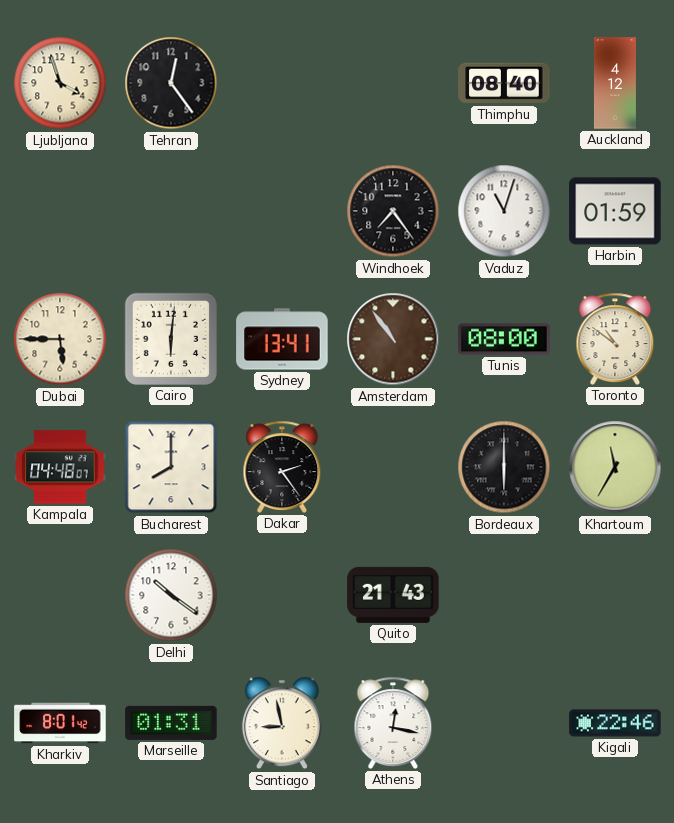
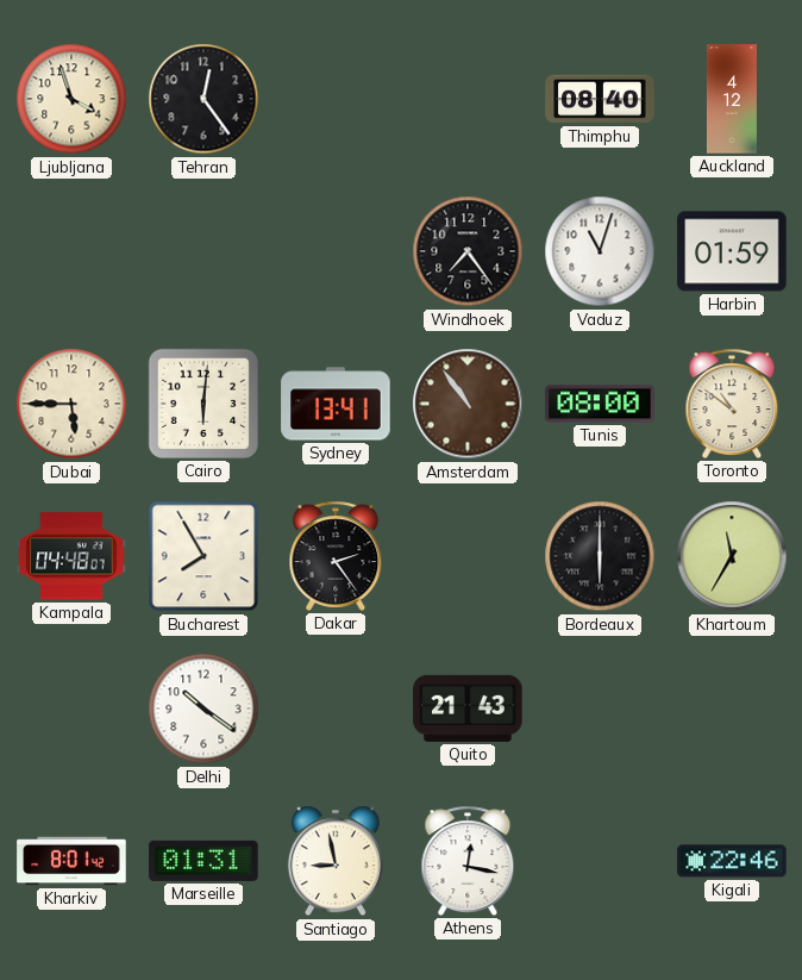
Bucharest: 8:00 -> 7:55 (203, 556)
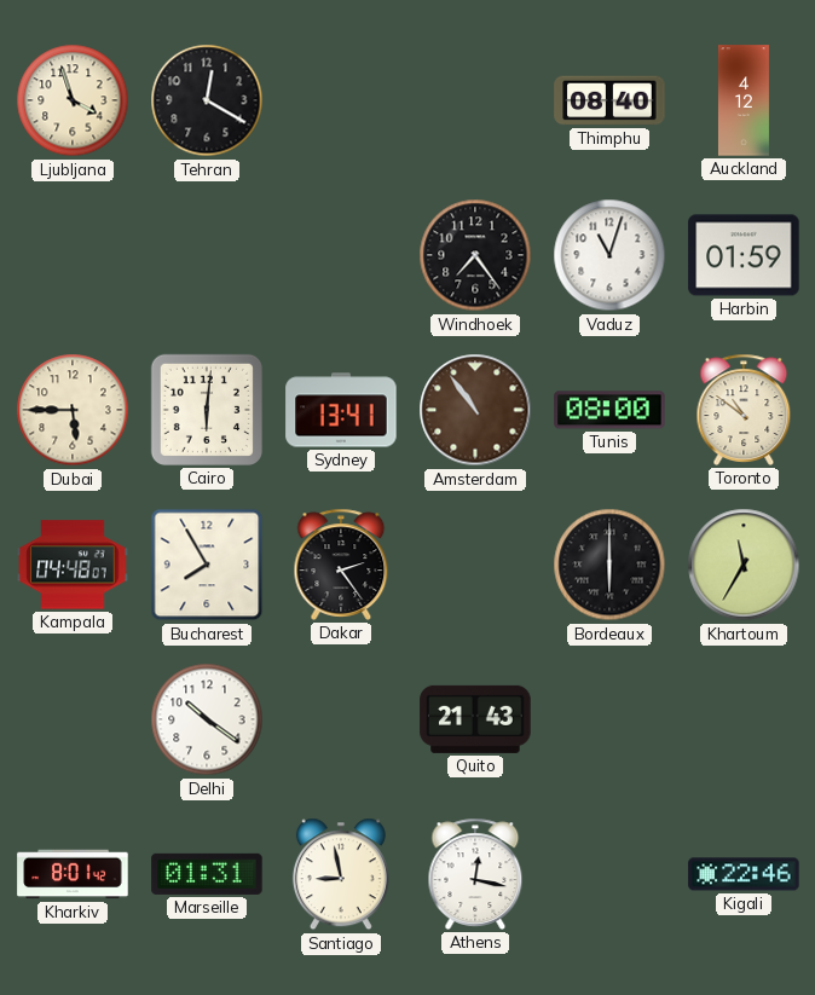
Tehran: 12:24 -> 12:20 (207, 100)
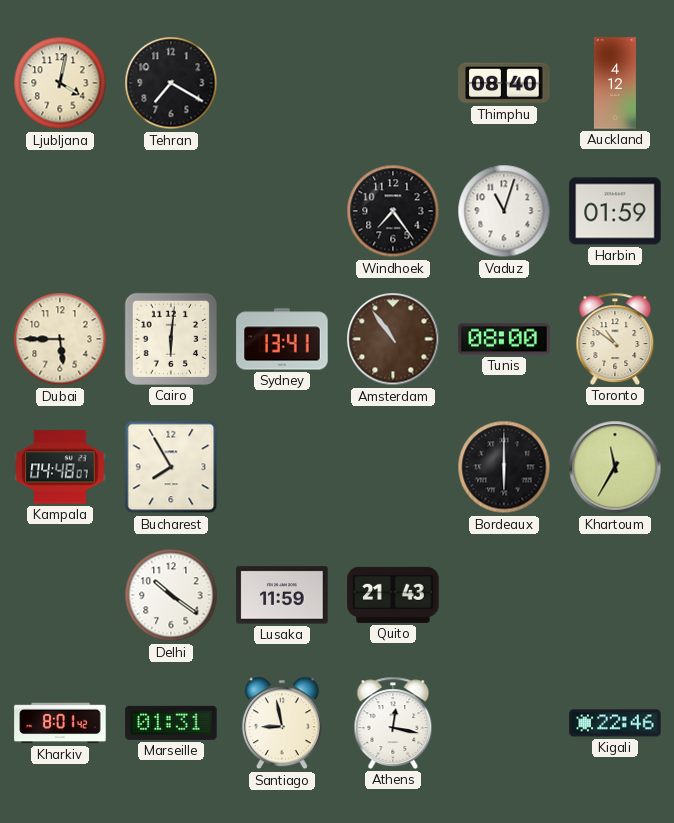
Ljubljana: 3:57 -> 4:02 (60, 83)
Tehran: 12:20 -> 7:20 (171, 83)
Dakar: 2:24 -> none (341, 565)
Lusaka: none -> 11:59 (282, 595)
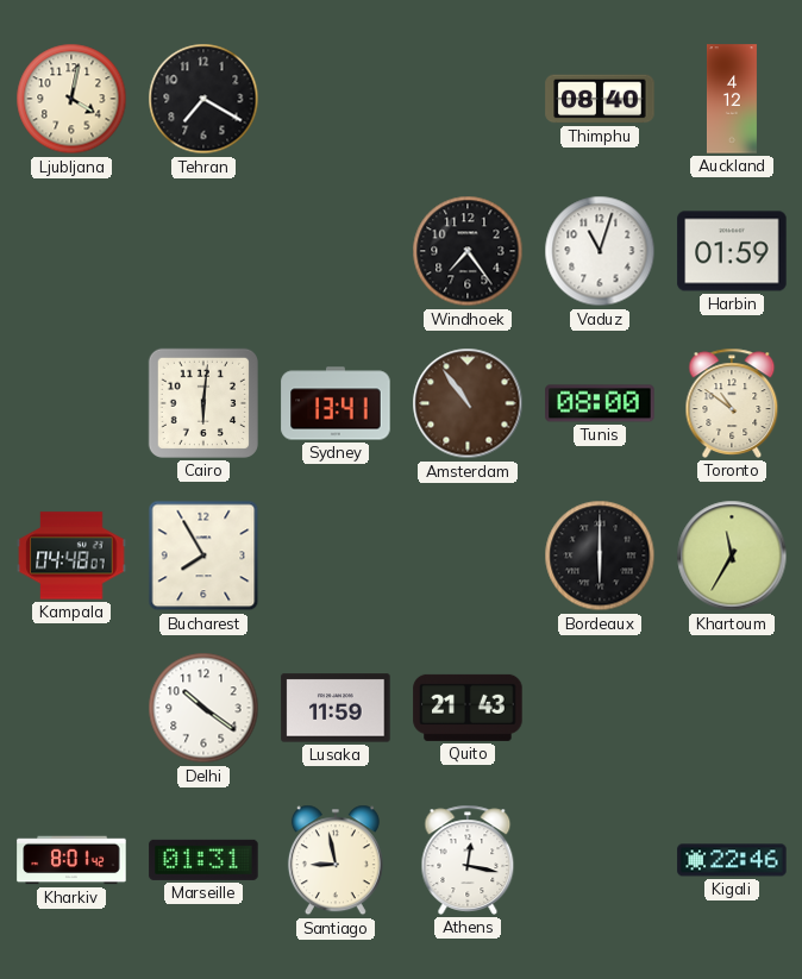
Dubai: 5:45 -> none (60, 339)
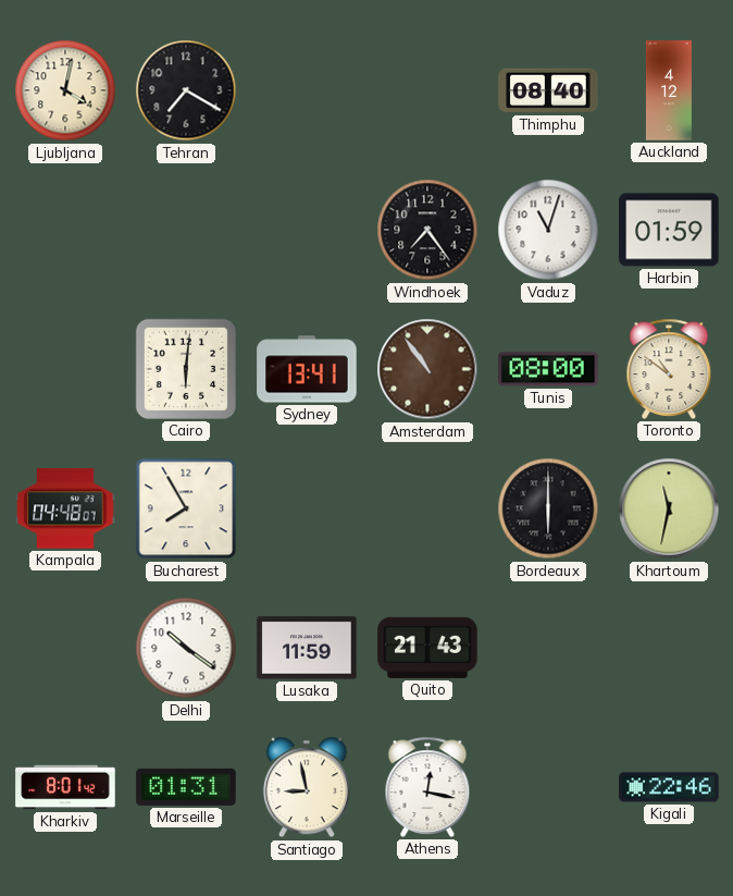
Khartoum: 11:35 -> 11:32 (669, 508)
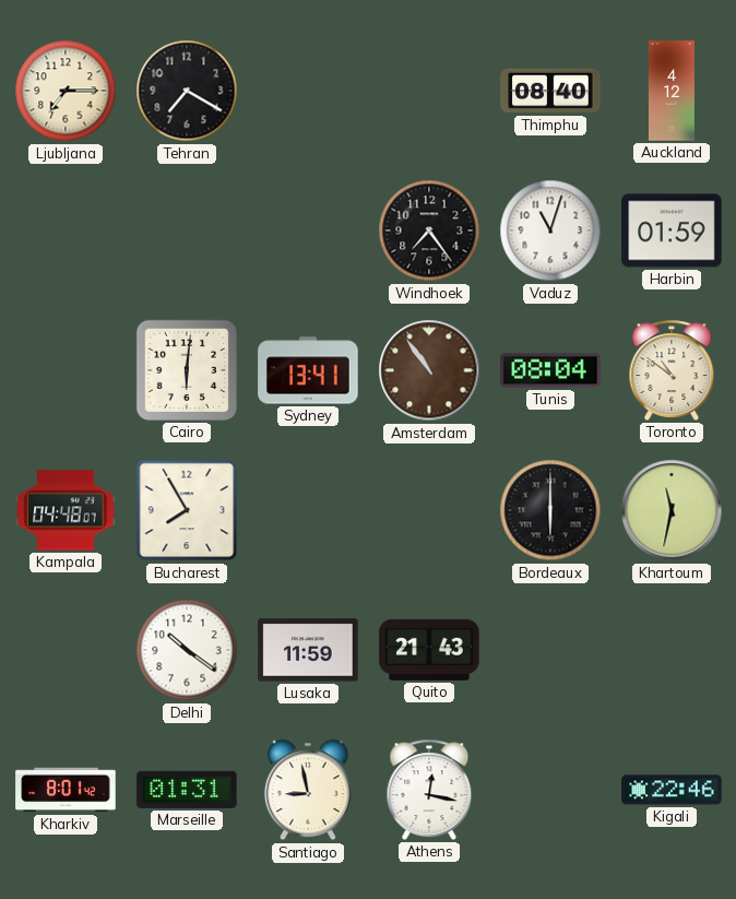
Ljubljana: 4:02 -> 7:15 (66, 91)
Tunis: 08:00 -> 08:04 (550, 370)
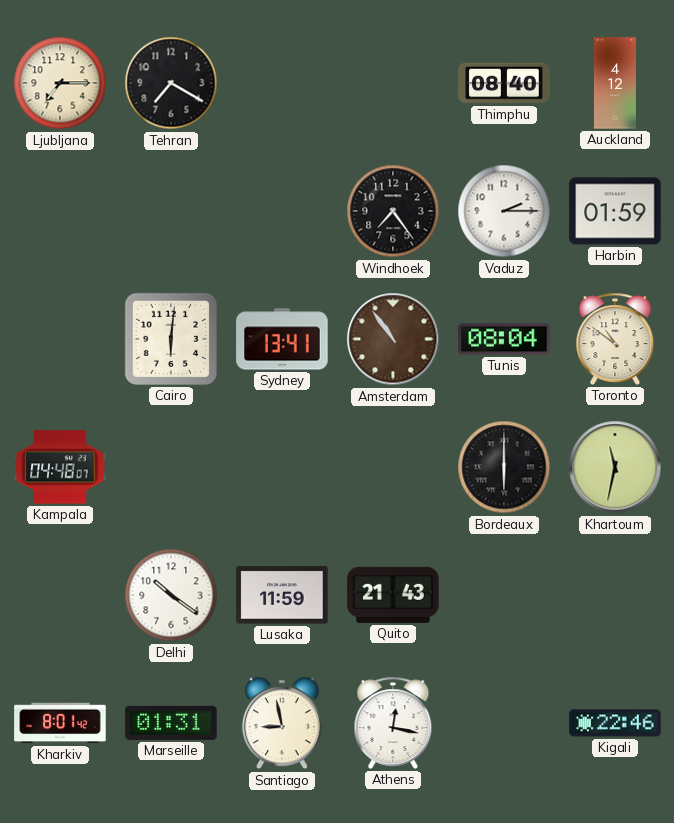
Vaduz: 11:03 -> 2:15 (504, 211)
Bucharest: 7:55 -> none (187, 510)
